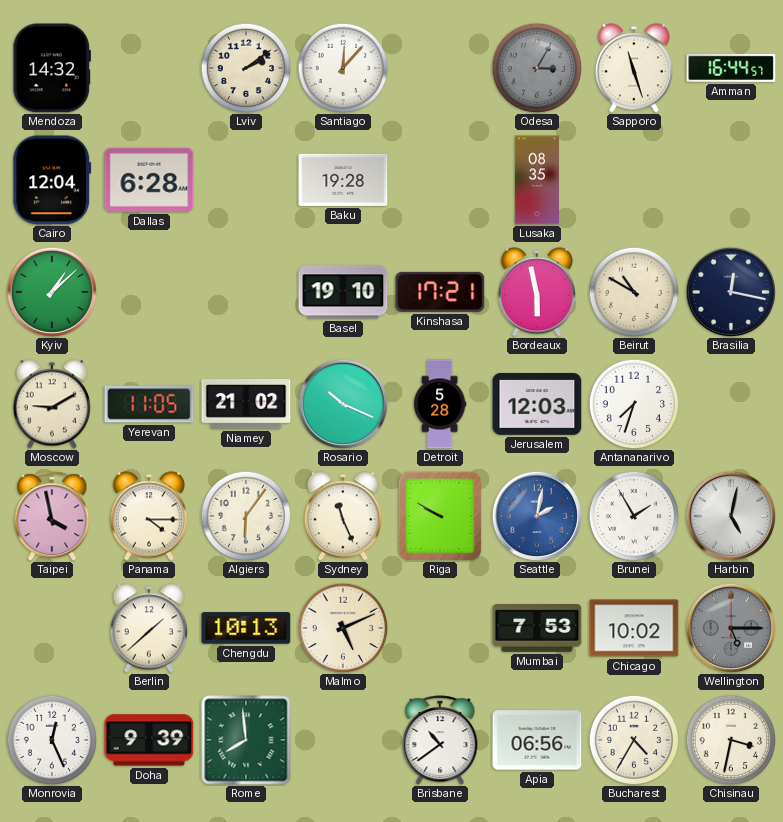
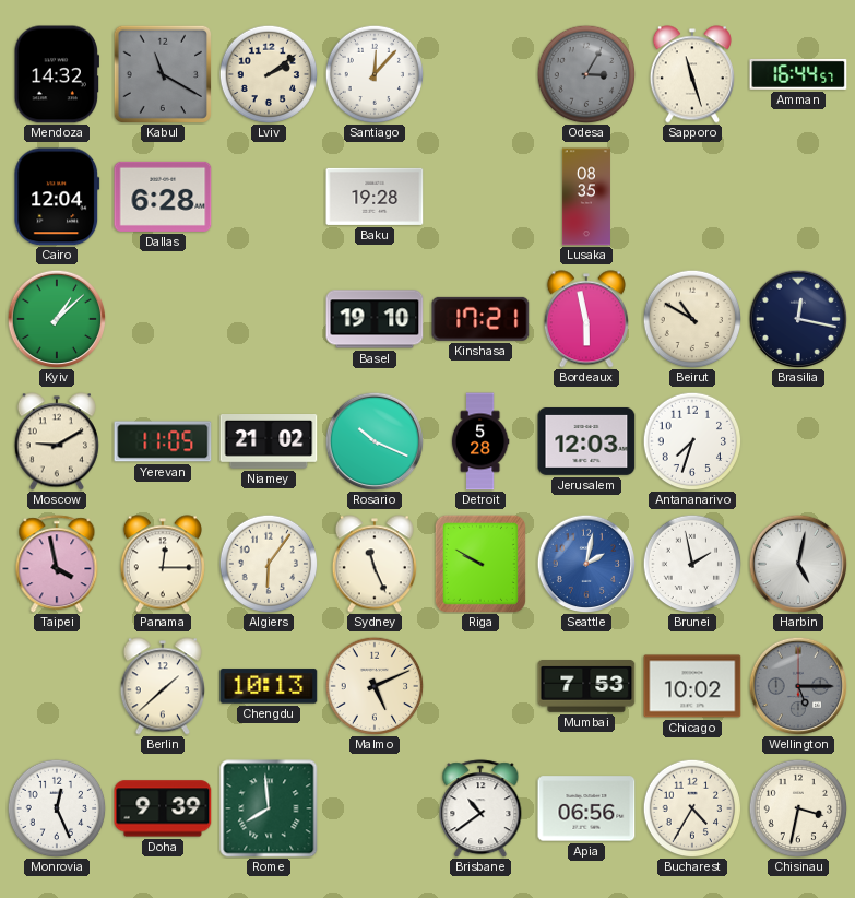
Kabul: none -> 11:20 (162, 73)
Panama: 4:15 -> 12:15 (163, 564)
Brunei: 1:55 -> 1:58 (692, 564)
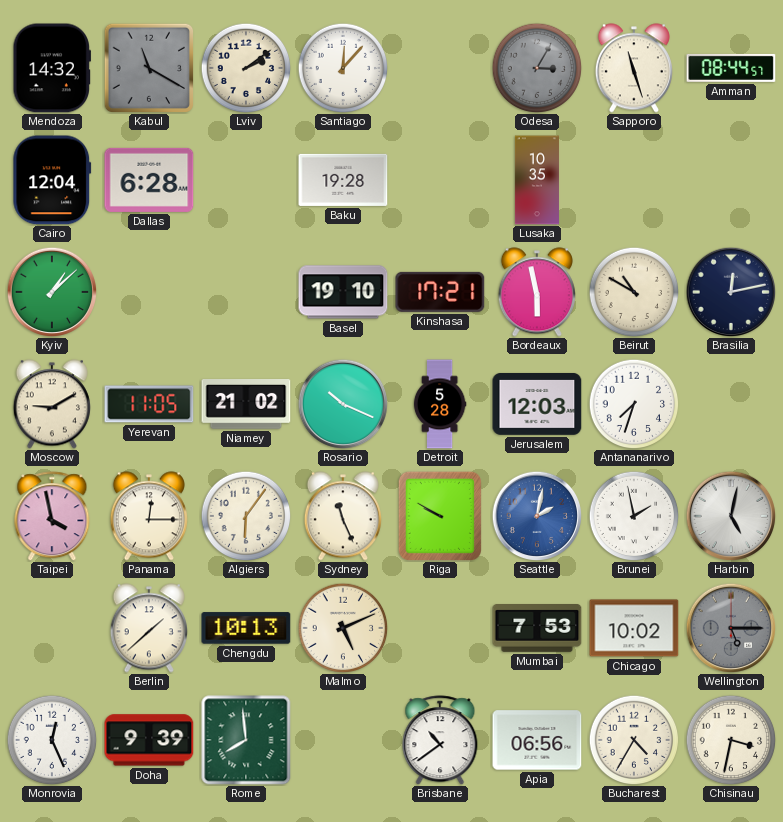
Amman: 16:44 -> 08:44 (731, 68)
Lusaka: 08:35 -> 10:35 (537, 180)
Brasilia: 12:17 -> 12:13 (731, 292)
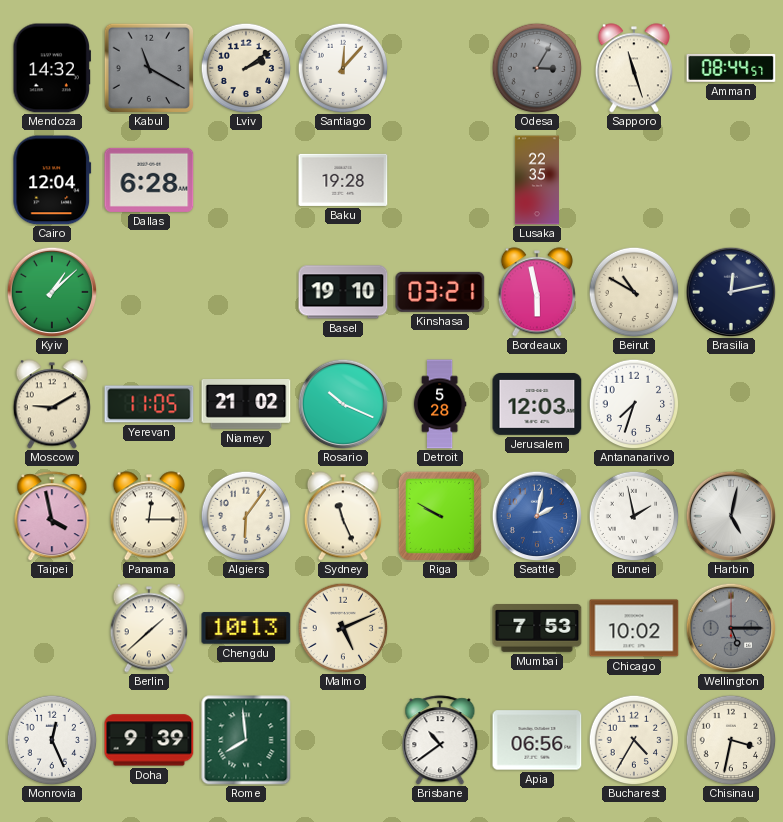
Lusaka: 10:35 -> 22:35 (537, 180)
Kinshasa: 17:21 -> 03:21 (440, 292)
